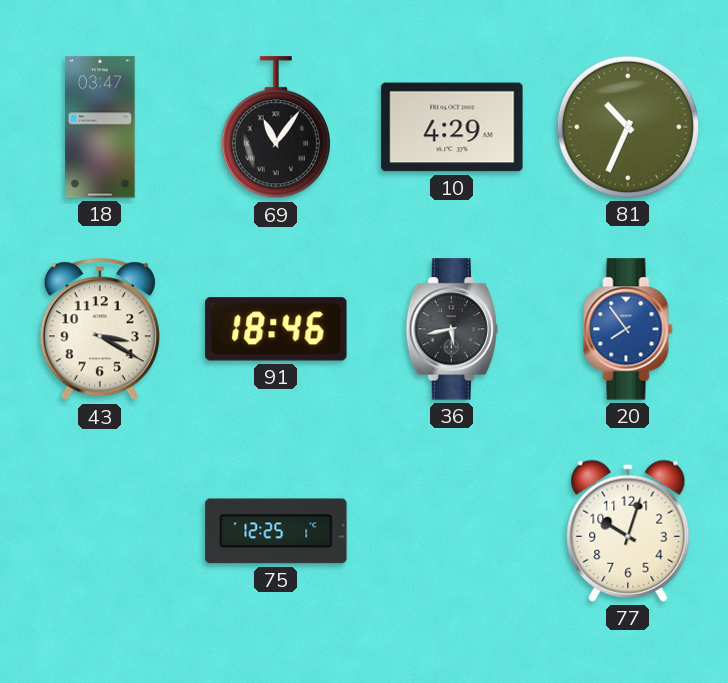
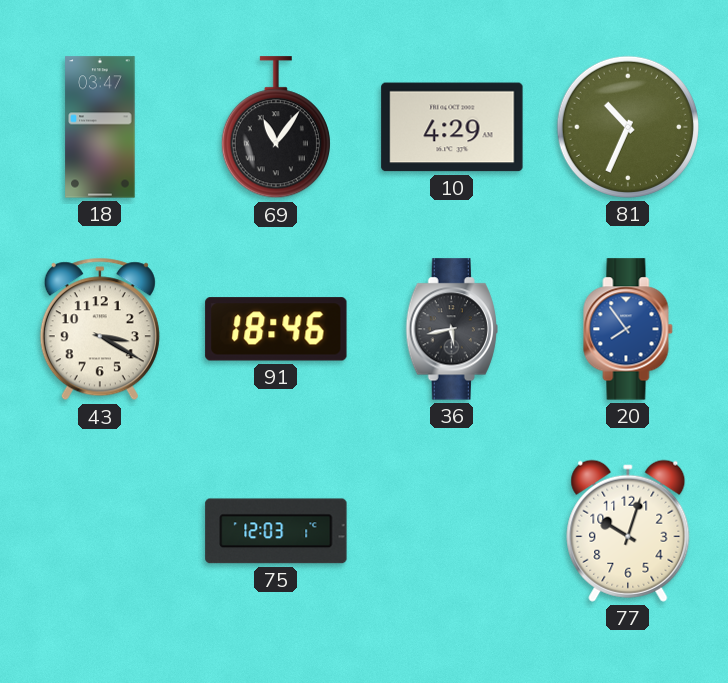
75: 12:25 -> 12:03 (276, 531)
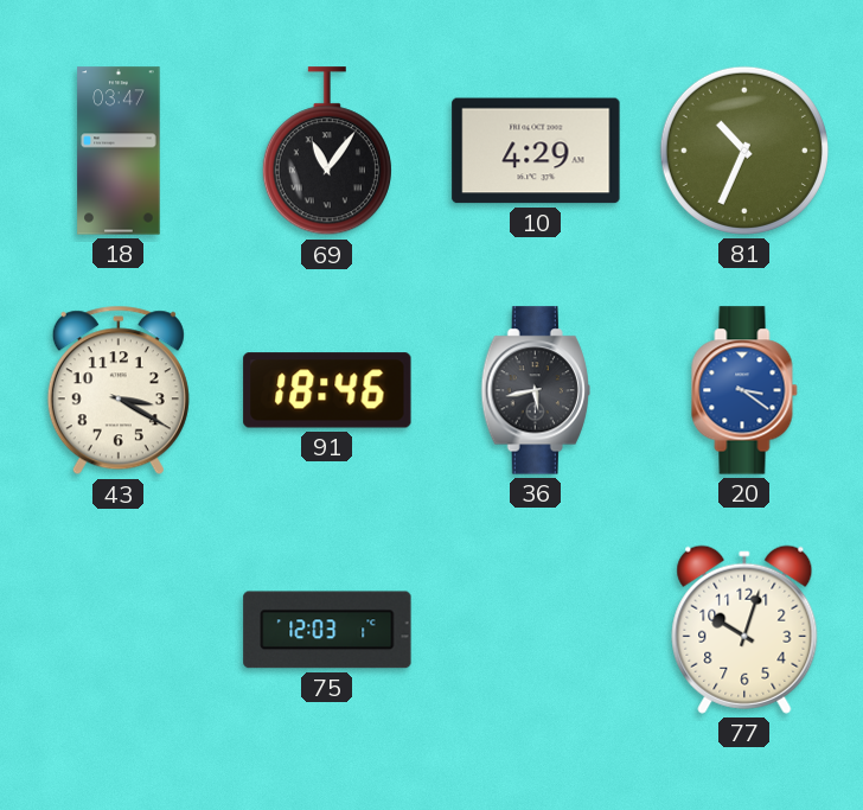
20: 7:54 -> 3:21 (744, 390)
